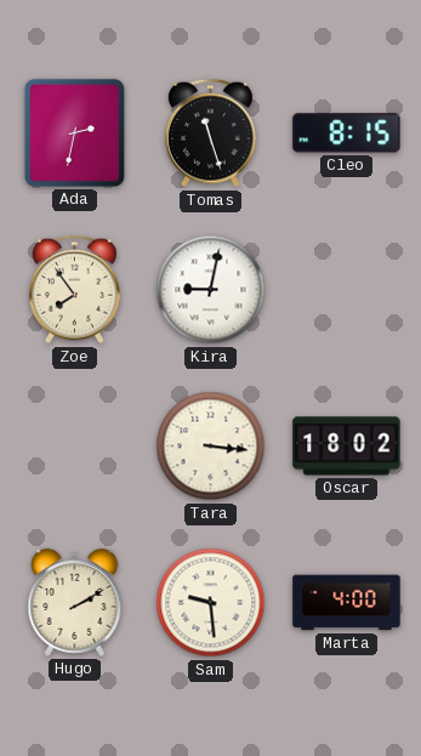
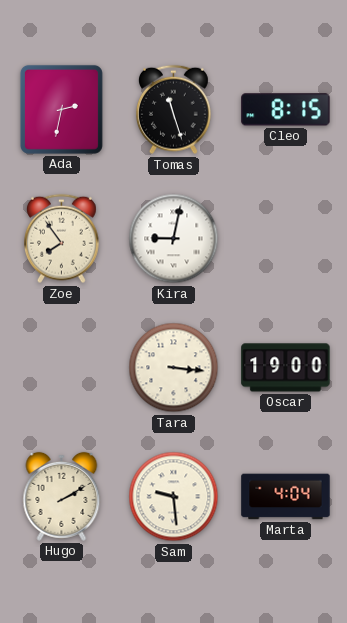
Oscar: 18:02 -> 19:00 (286, 368)
Marta: 4:00 -> 4:04 (286, 497)
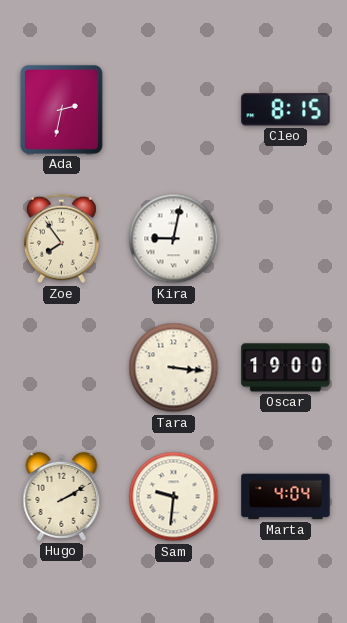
Tomas: 11:27 -> none (174, 110)
Sam: 9:29 -> 9:31 (174, 497)
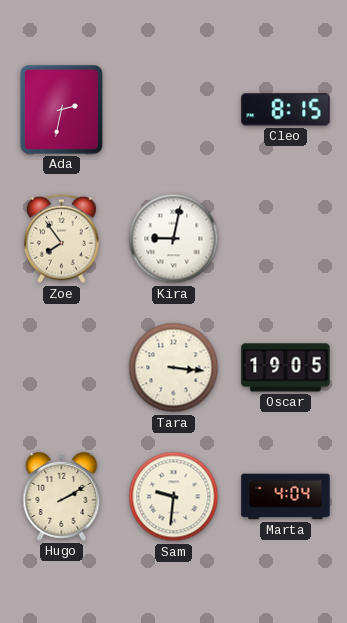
Oscar: 19:00 -> 19:05 (286, 368)
